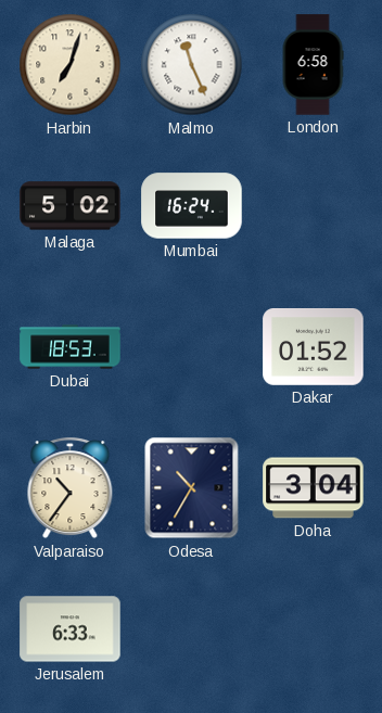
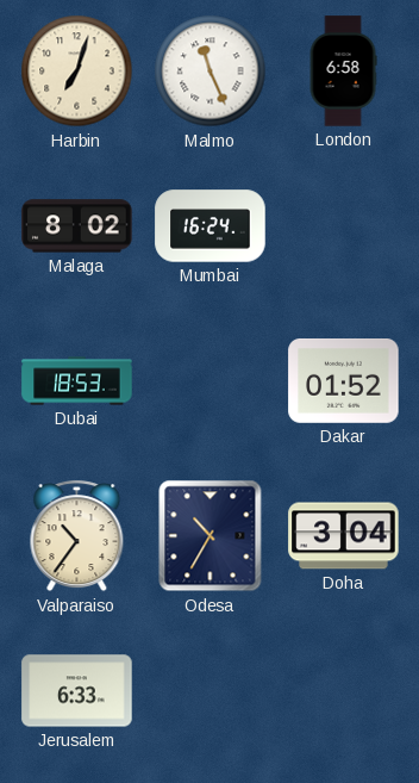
Malaga: 5:02 -> 8:02 (77, 226)
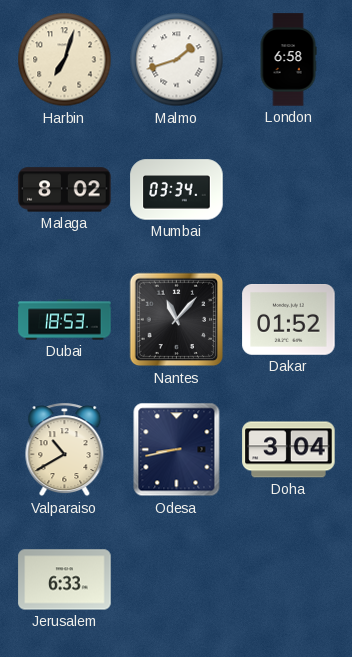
Malmo: 11:26 -> 1:42 (177, 60)
Mumbai: 16:24 -> 03:34 (177, 190)
Nantes: none -> 11:07 (177, 320)
Valparaiso: 10:36 -> 10:40 (65, 450)
Odesa: 10:35 -> 8:43 (177, 450)
